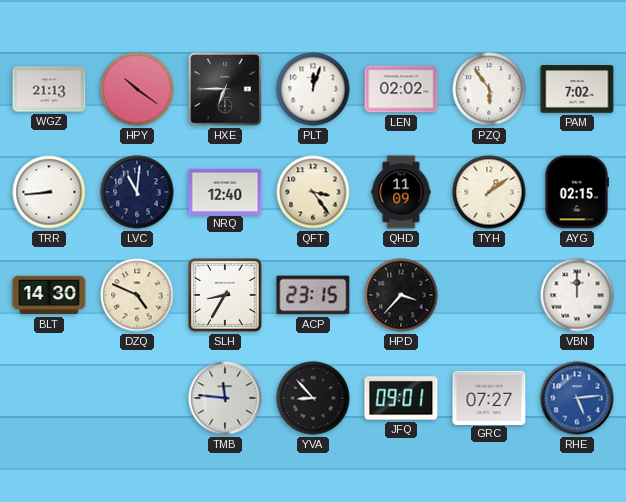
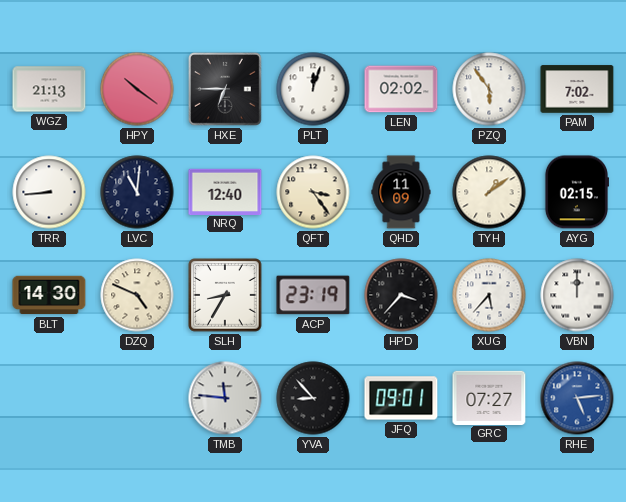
ACP: 23:15 -> 23:19 (313, 295)
XUG: none -> 5:37 (489, 295)
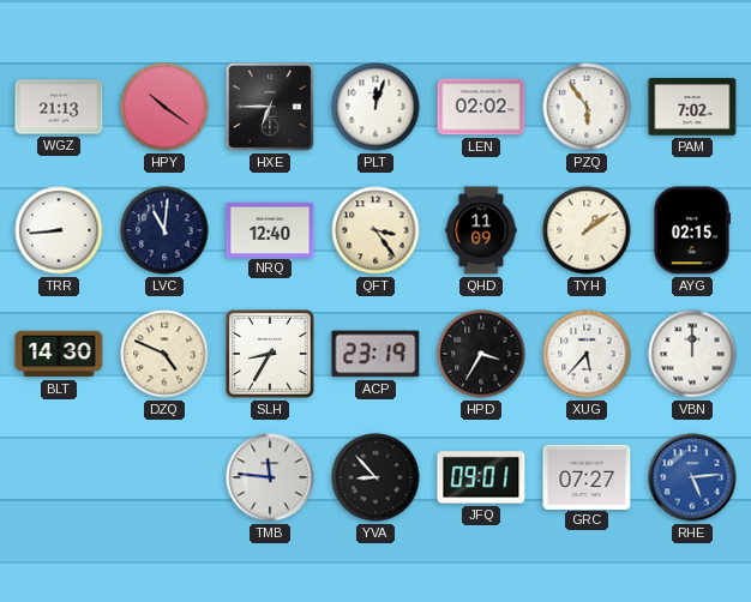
HPD: 3:37 -> 3:35 (481, 354)
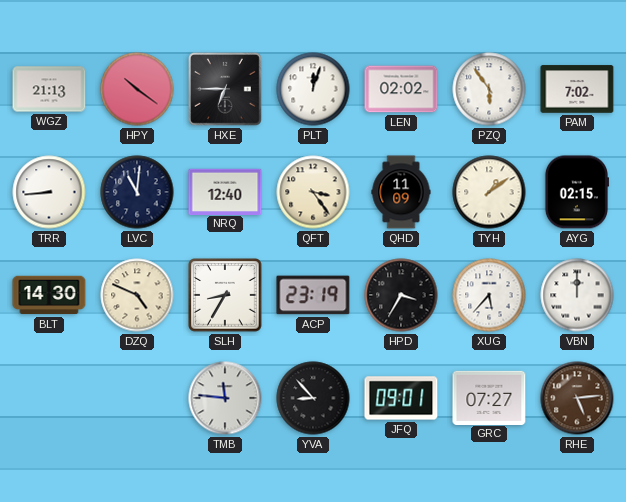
RHE dial: blue -> brown (577, 398)
